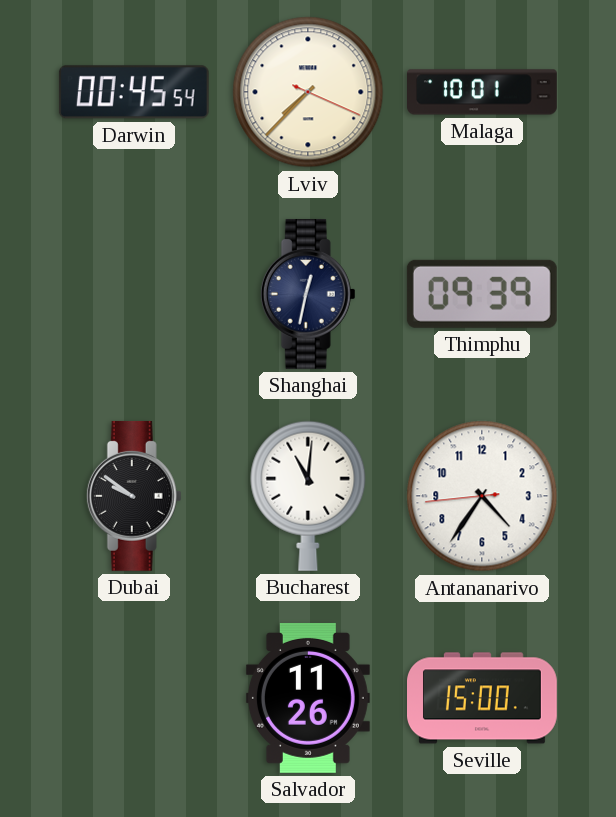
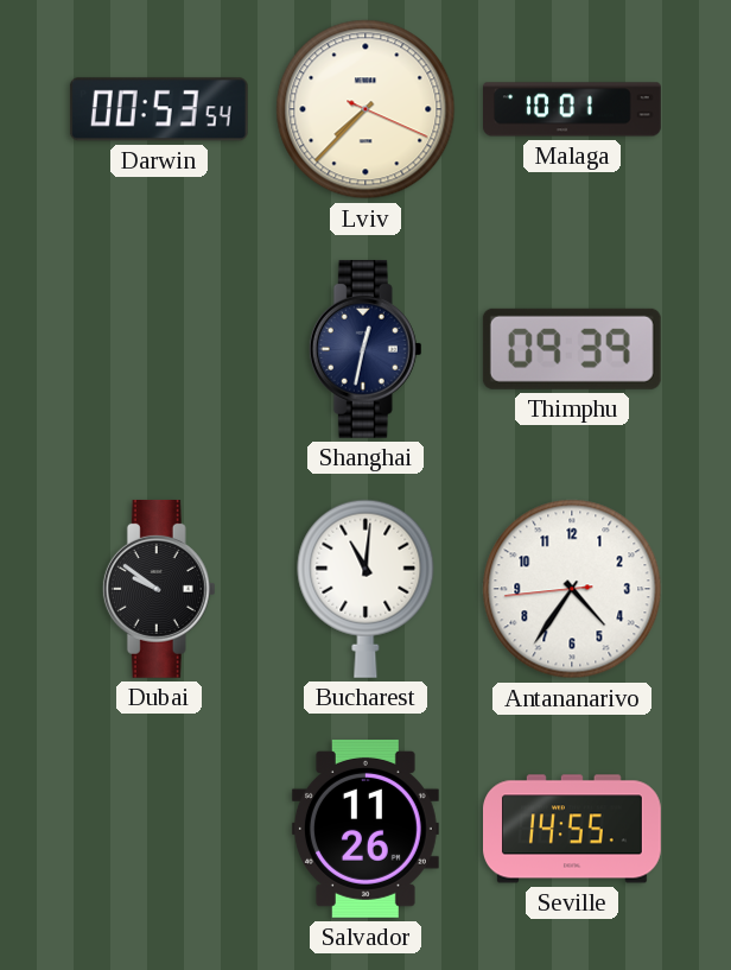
Darwin: 00:45 -> 00:53 (159, 109)
Seville: 15:00 -> 14:55 (573, 829)
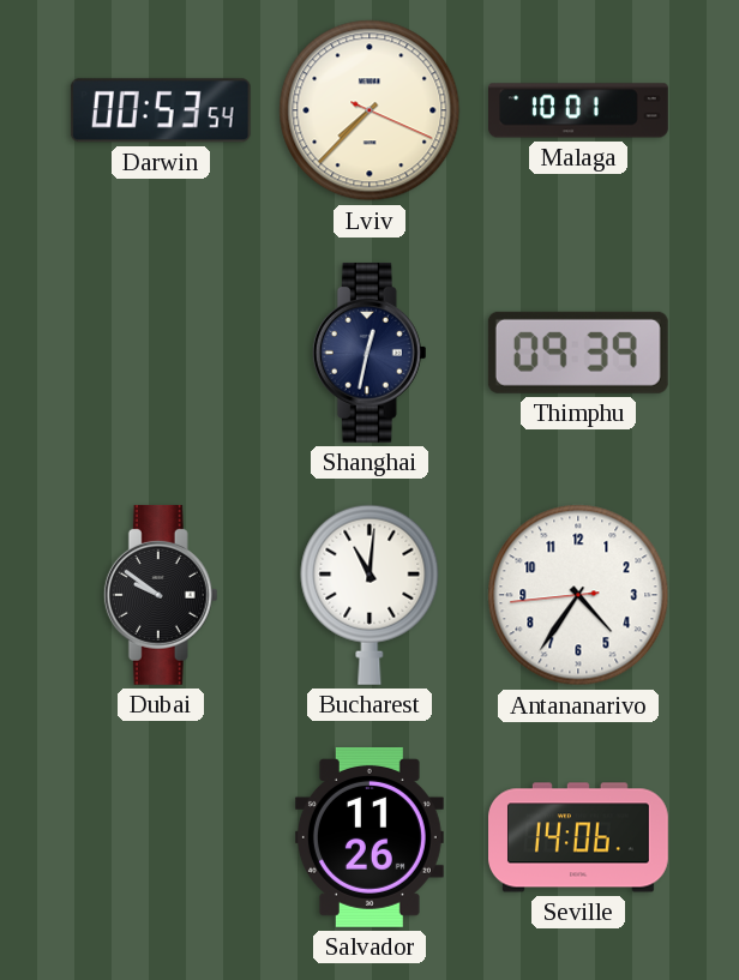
Seville: 14:55 -> 14:06 (579, 837)
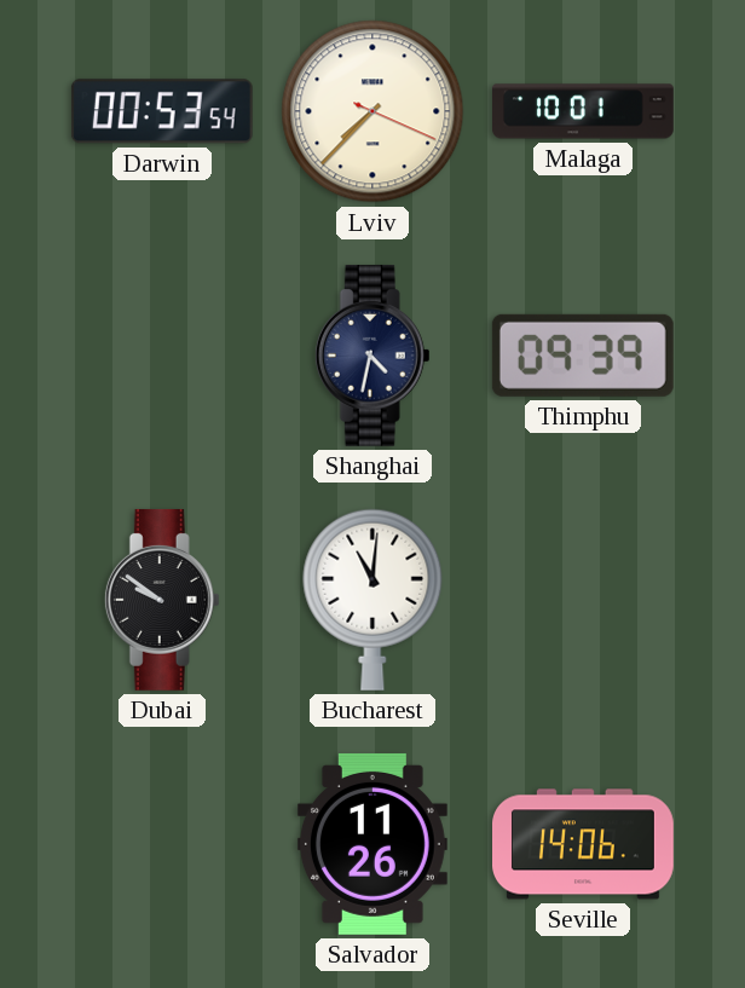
Shanghai: 12:32 -> 4:32 (372, 356)
Antananarivo: 4:35 -> none (578, 595)
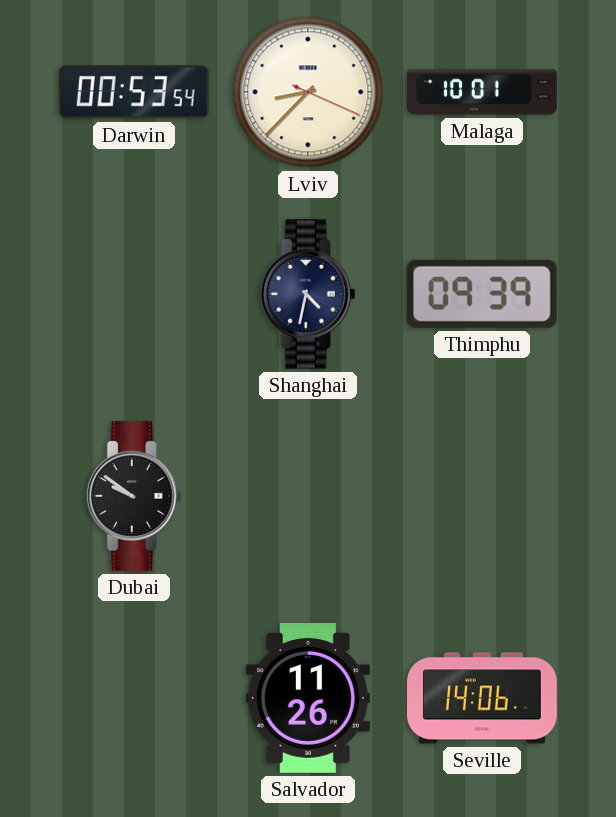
Lviv: 7:37 -> 8:37 (308, 92)
Bucharest: 11:01 -> none (372, 600)
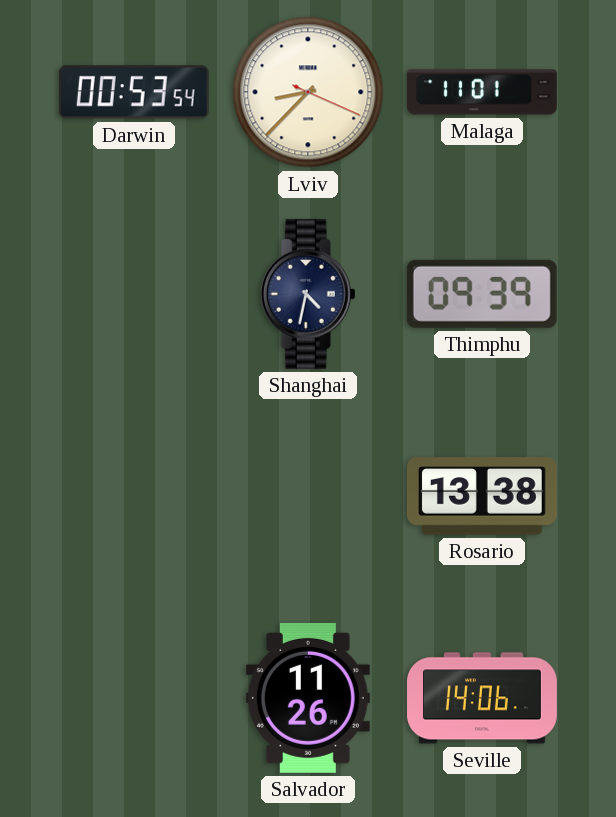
Malaga: 10:01 -> 11:01 (483, 92)
Dubai: 9:51 -> none (134, 496)
Rosario: none -> 13:38 (482, 496)
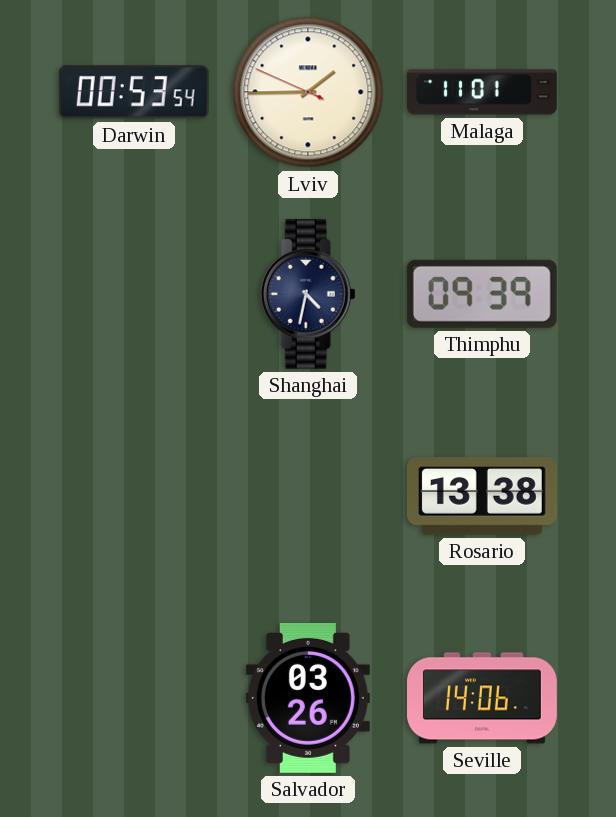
Lviv: 8:37 -> 1:44 (308, 92)
Salvador: 11:26 -> 03:26 (308, 698)
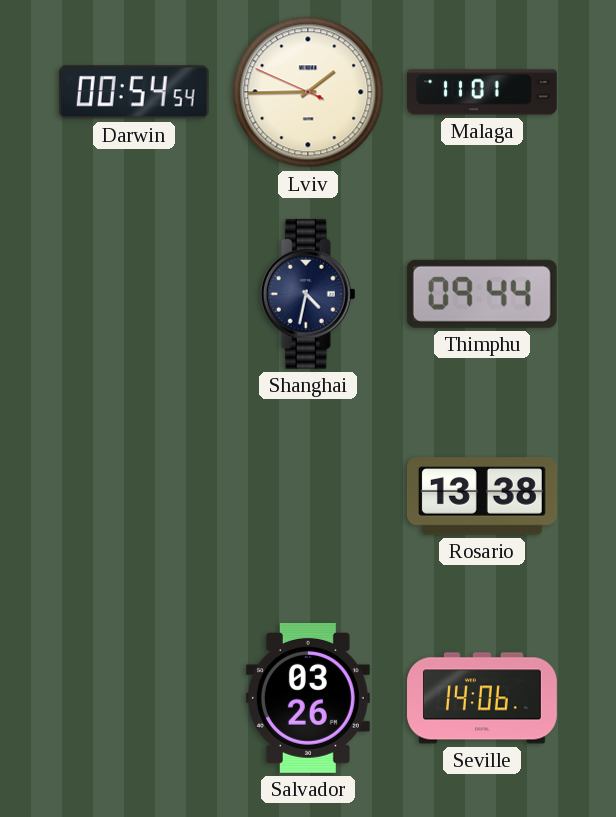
Darwin: 00:53 -> 00:54 (134, 92)
Thimphu: 09:39 -> 09:44 (482, 294)
